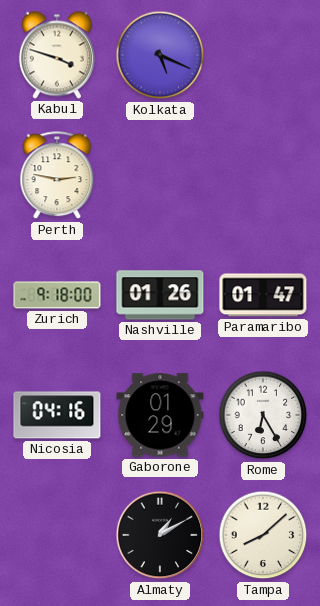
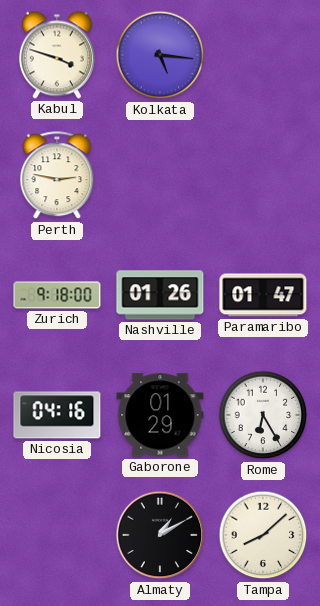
Kolkata: 5:19 -> 5:16 (160, 55)
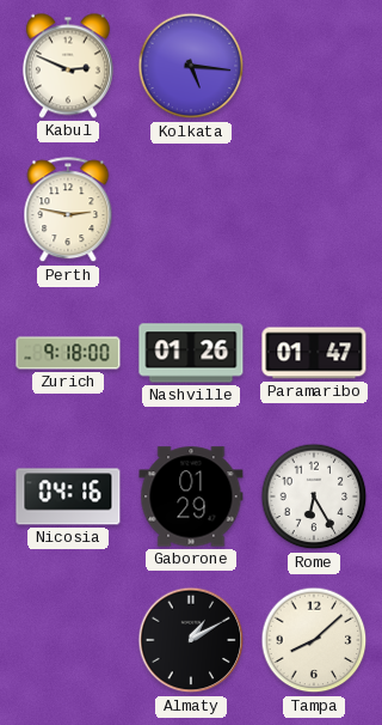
Kabul: 3:48 -> 2:49 (68, 66)
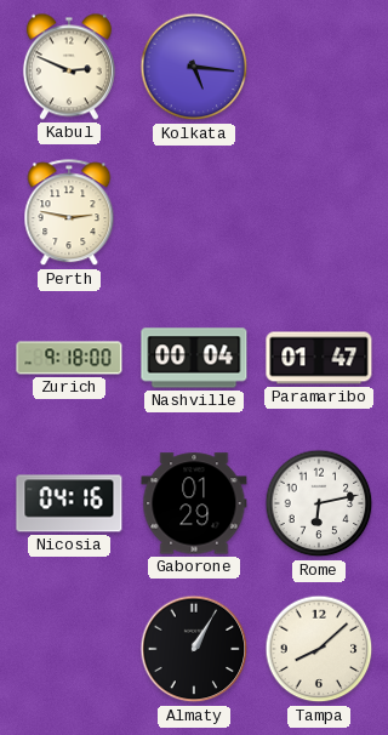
Nashville: 01:26 -> 00:04 (194, 358)
Rome: 6:25 -> 6:13 (319, 503)
Almaty: 1:10 -> 1:05 (194, 649)
